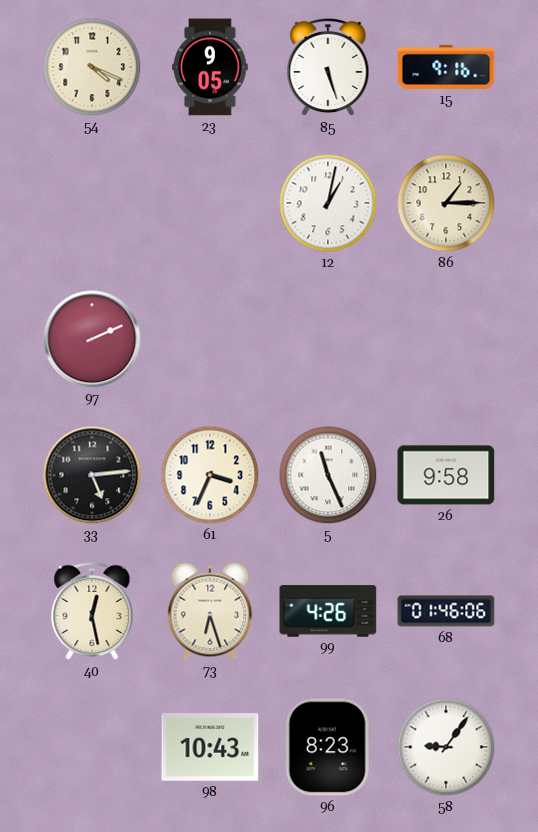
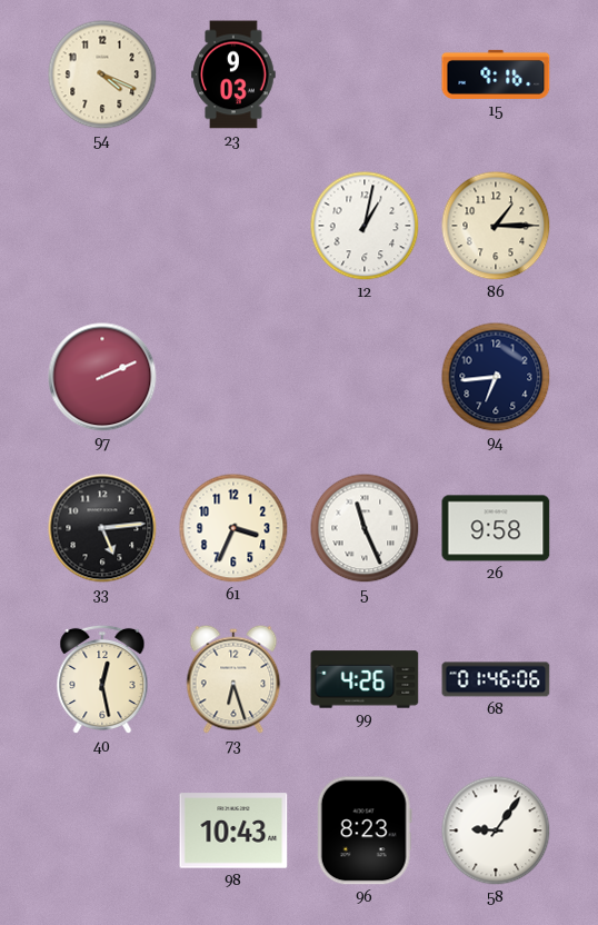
23: 9:05 -> 9:03 (233, 74)
85: 5:27 -> none (328, 67)
94: none -> 6:44 (496, 377)
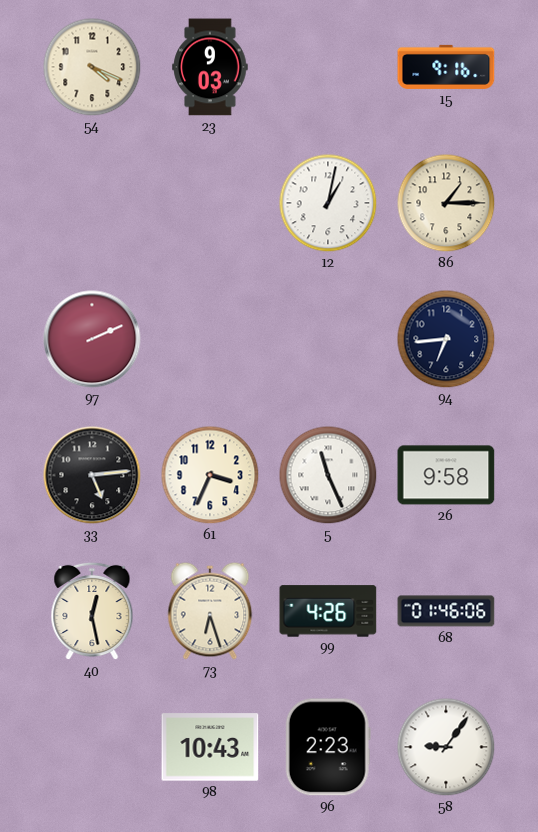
96: 8:23 -> 2:23 (328, 747)
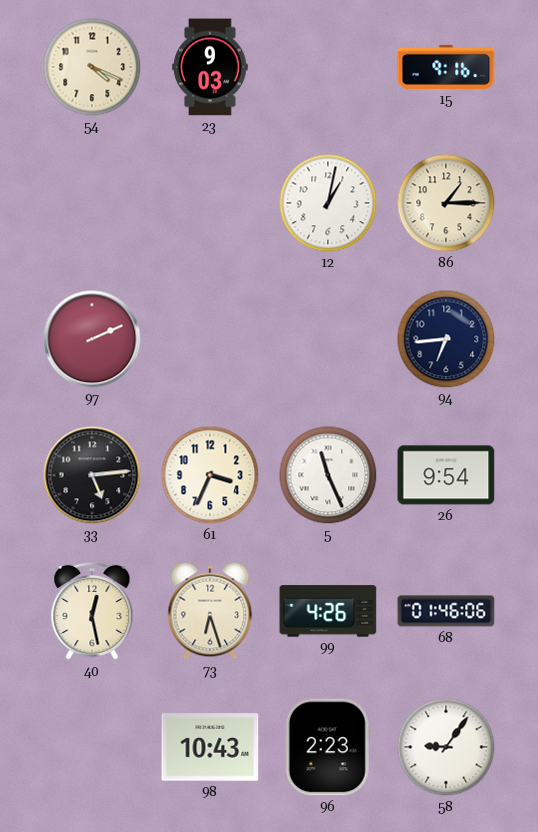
26: 9:58 -> 9:54 (446, 475)
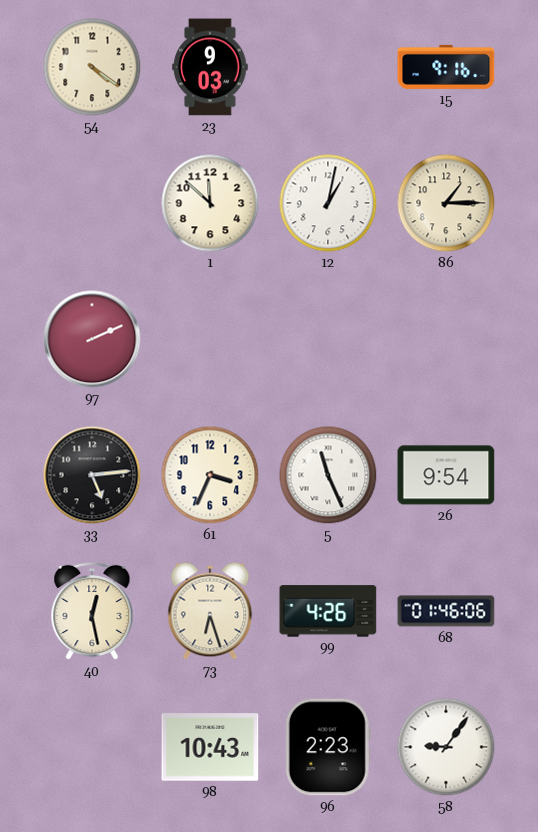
54: 4:19 -> 4:21 (92, 67)
1: none -> 11:52 (210, 203)
94: 6:44 -> none (446, 339)
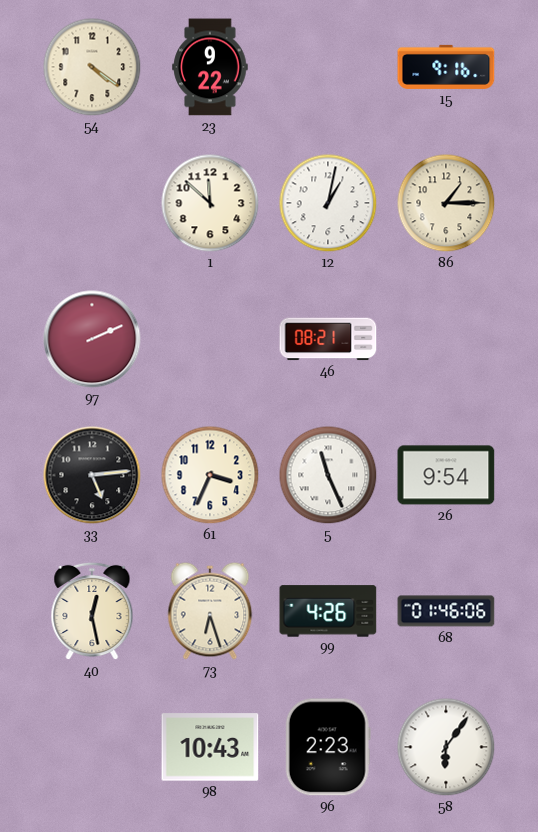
23: 9:03 -> 9:22 (210, 67)
46: none -> 08:21 (328, 339)
58: 9:06 -> 6:06 (446, 747)
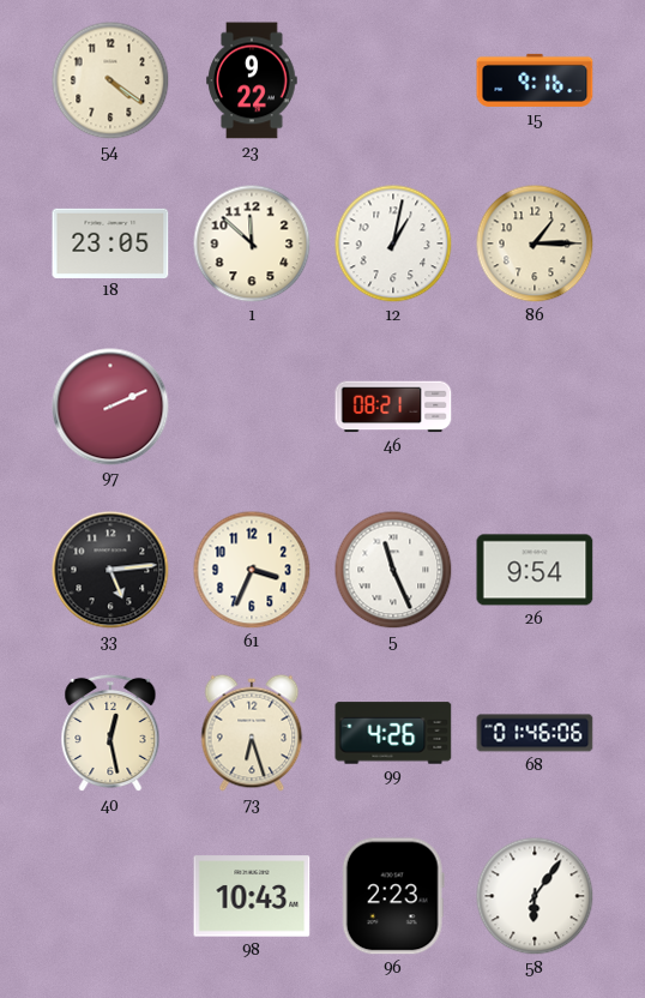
18: none -> 23:05 (110, 242)
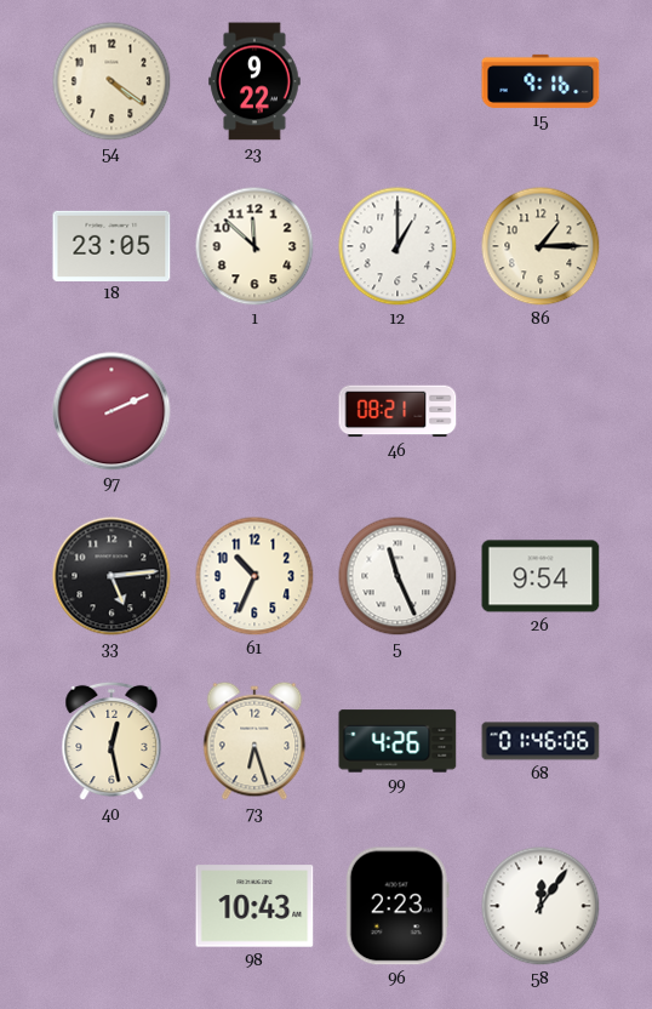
12: 1:02 -> 1:00 (398, 246)
61: 3:34 -> 10:34 (254, 576)
58: 6:06 -> 12:06 (541, 906)
